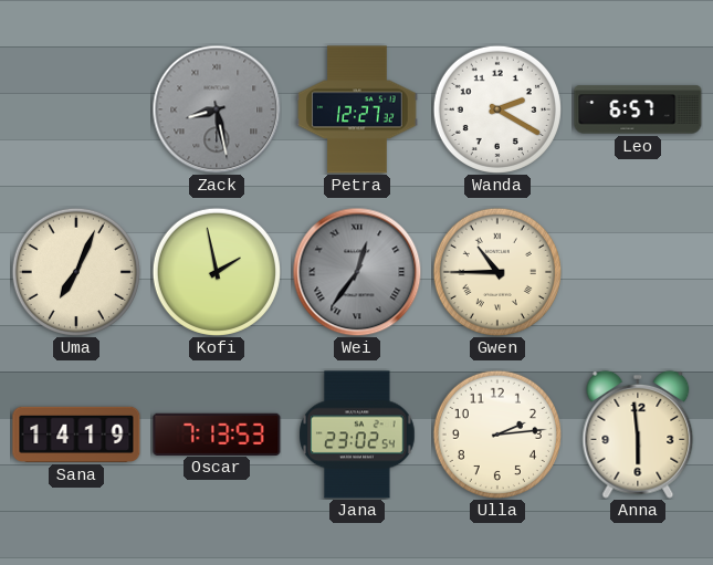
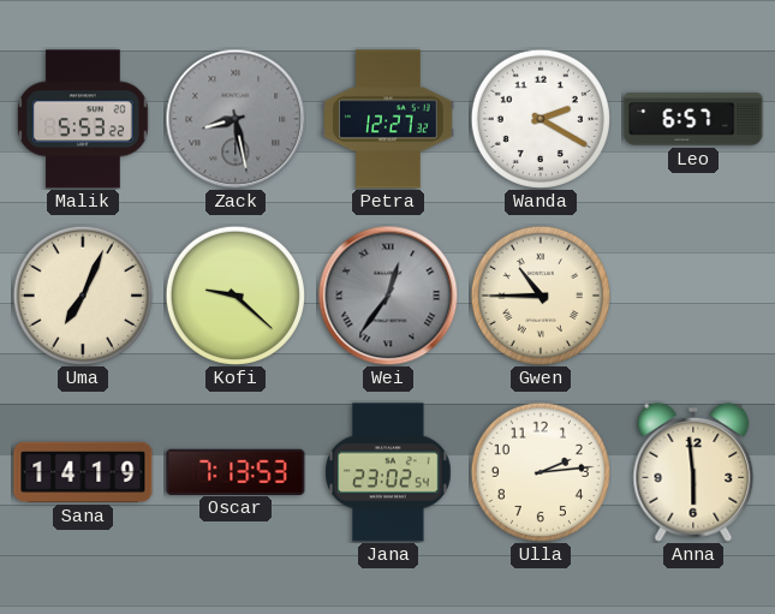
Malik: none -> 5:53 (83, 119)
Kofi: 1:58 -> 9:22 (236, 296)
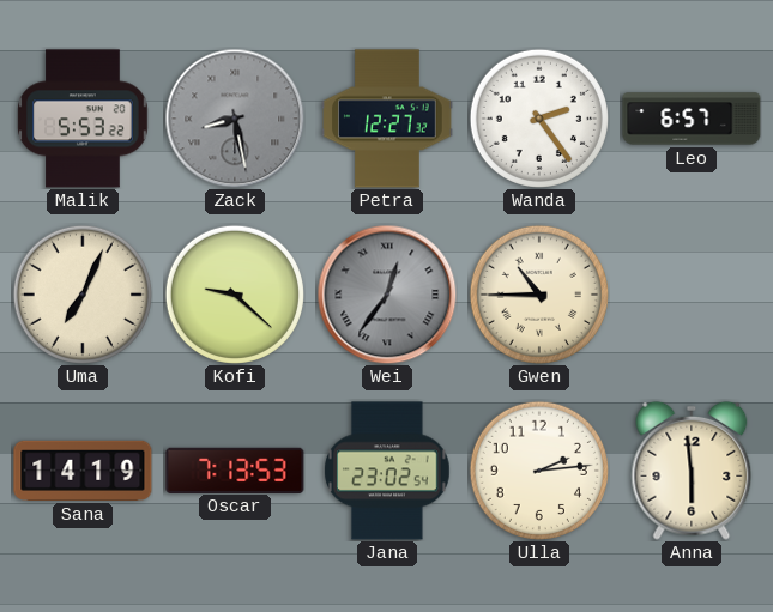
Wanda: 2:20 -> 2:24 (539, 119)
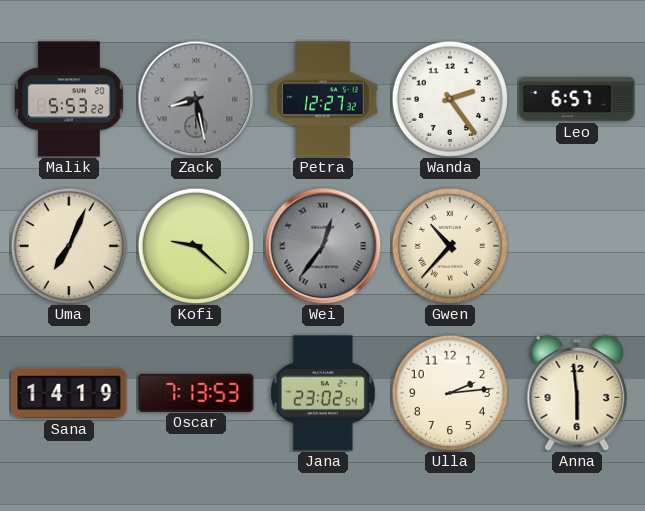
Gwen: 10:45 -> 10:37 (450, 246)
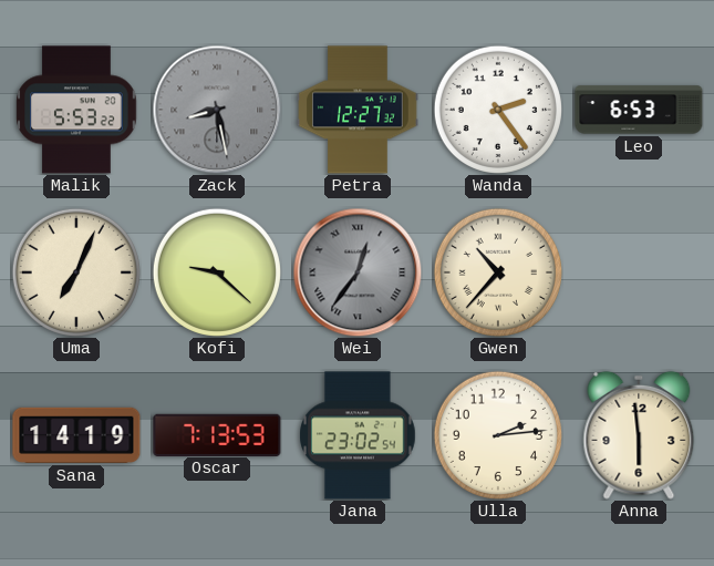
Leo: 6:57 -> 6:53 (639, 110)
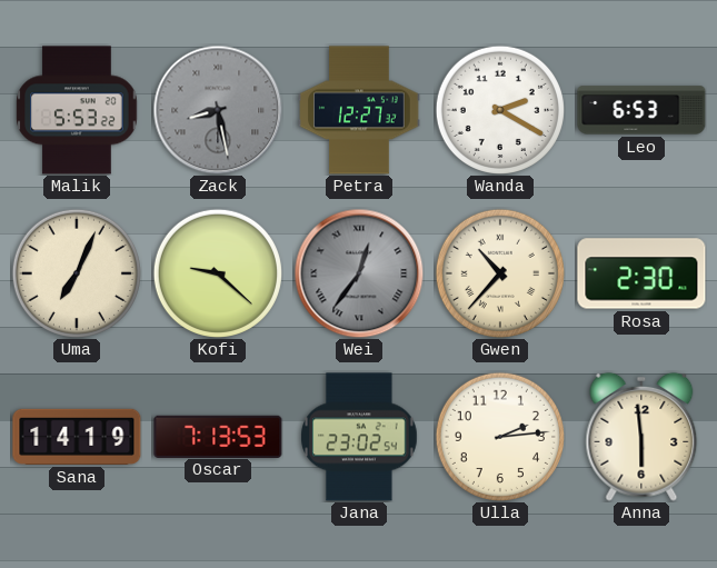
Wanda: 2:24 -> 2:20 (500, 110)
Rosa: none -> 2:30 (641, 273)
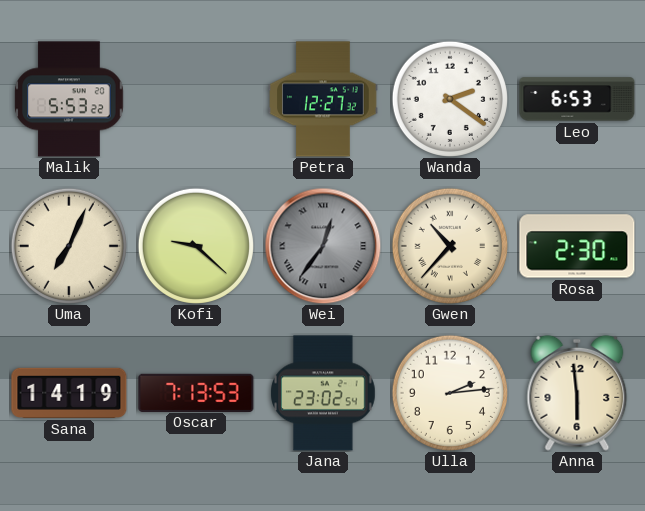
Zack: 8:28 -> none (218, 110)
Wanda: 2:20 -> 2:21 (450, 99)
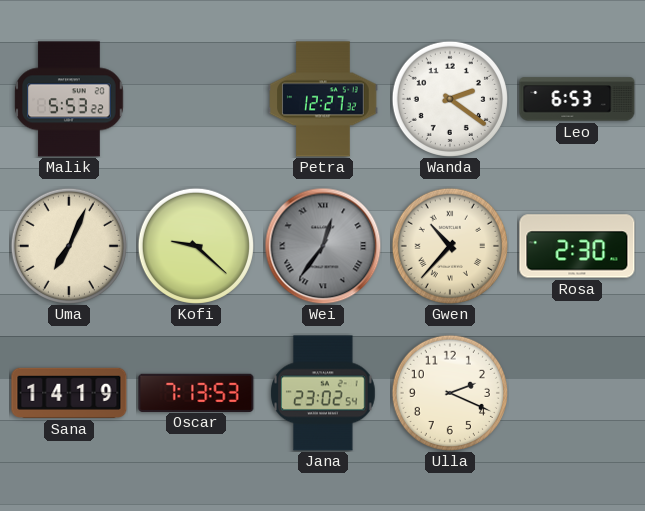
Ulla: 2:14 -> 2:19 (450, 393)
Anna: 5:59 -> none (577, 393)
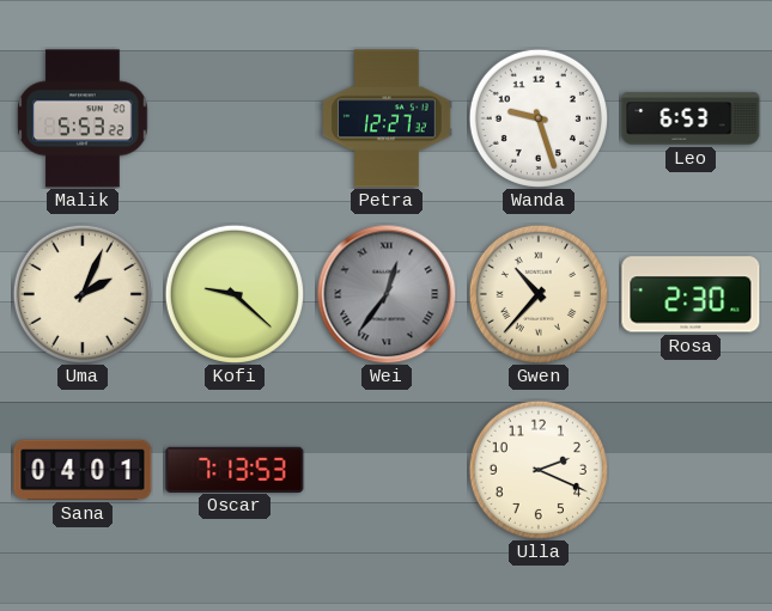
Wanda: 2:21 -> 9:27 (539, 118)
Uma: 7:04 -> 2:04 (83, 294)
Sana: 14:19 -> 04:01 (83, 470)
Jana: 23:02 -> none (323, 393)
